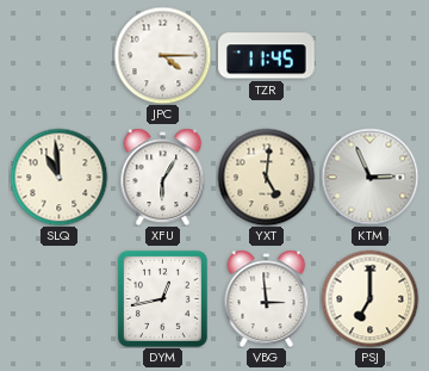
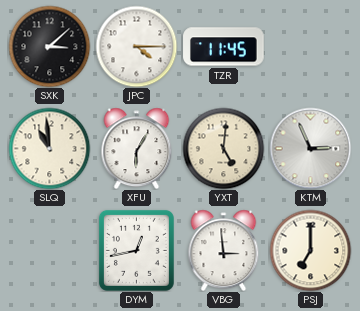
SXK: none -> 3:08 (49, 46)
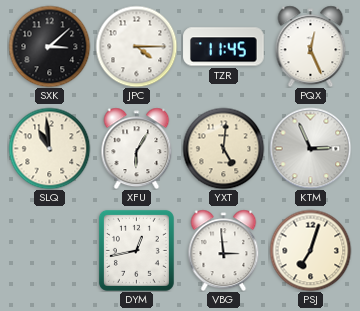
PQX: none -> 12:26 (311, 46)
PSJ: 7:00 -> 7:03 (310, 250)
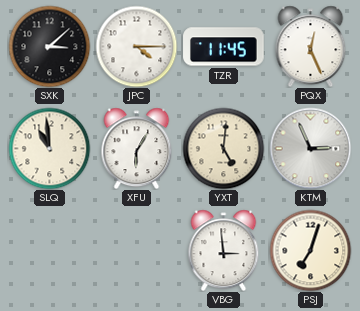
DYM: 12:43 -> none (136, 250)
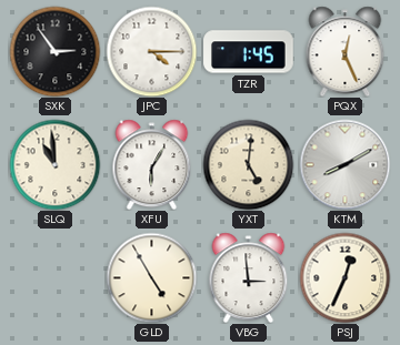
SXK: 3:08 -> 2:54 (54, 51)
TZR: 11:45 -> 1:45 (249, 52)
KTM: 2:56 -> 8:10 (344, 164)
GLD: none -> 4:55 (151, 277)
PSJ: 7:03 -> 12:34 (344, 277)
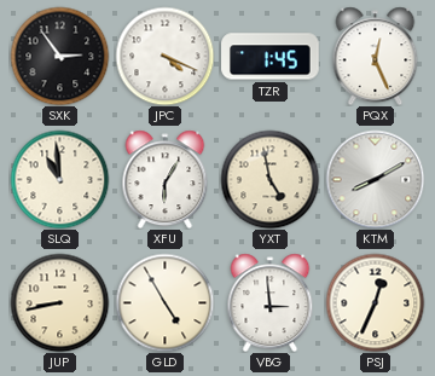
JPC: 4:15 -> 4:19 (164, 56)
YXT: 5:01 -> 4:58 (269, 179)
JUP: none -> 8:43 (59, 302)
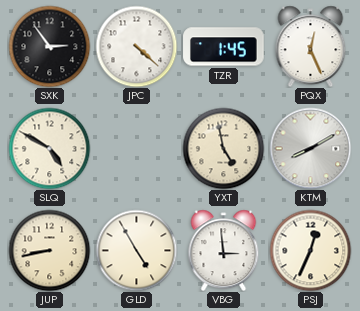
JPC: 4:19 -> 4:22 (136, 46)
SLQ: 10:59 -> 4:50 (49, 148)
XFU: 6:05 -> none (166, 179)
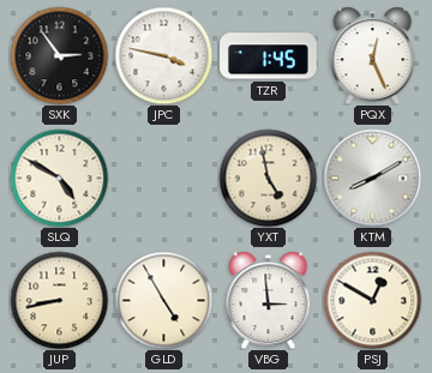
JPC: 4:22 -> 3:47 (163, 55)
PSJ: 12:34 -> 12:50 (372, 300)
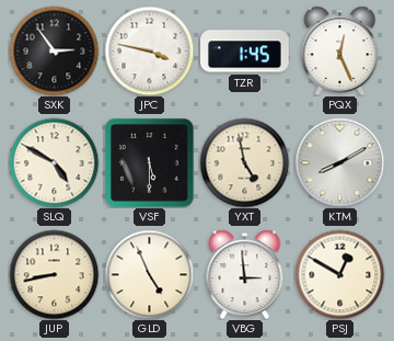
VSF: none -> 5:30 (149, 162)
GLD: 4:55 -> 4:56 (149, 274)
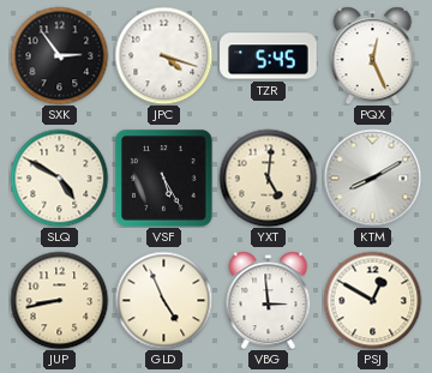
JPC: 3:47 -> 4:18 (163, 55)
TZR: 1:45 -> 5:45 (269, 56)
VSF: 5:30 -> 5:25 (163, 178)
YXT: 4:58 -> 5:01 (268, 178)
